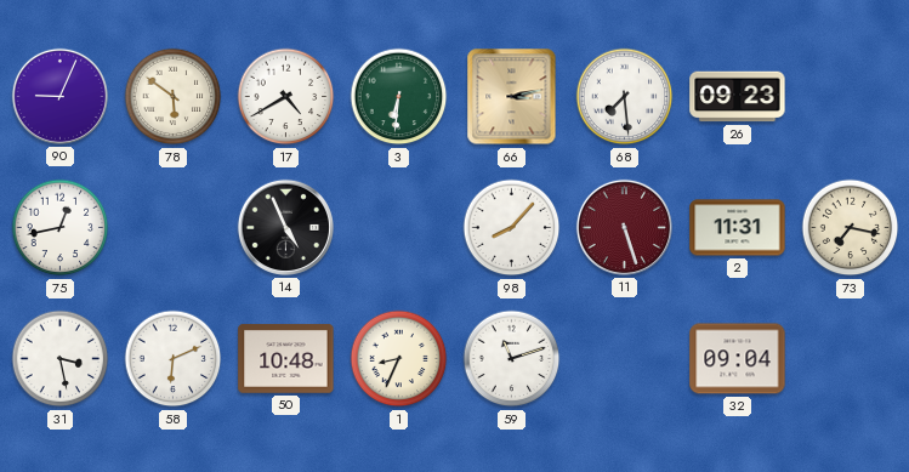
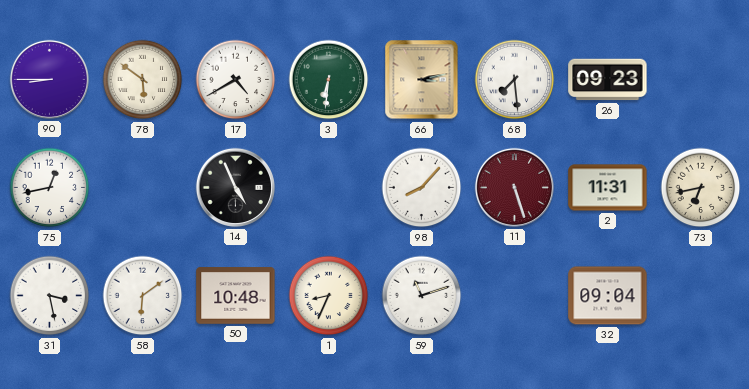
90: 9:04 -> 8:45 (49, 79)
73: 7:17 -> 6:43 (701, 188)
58: 6:11 -> 6:09 (143, 296)
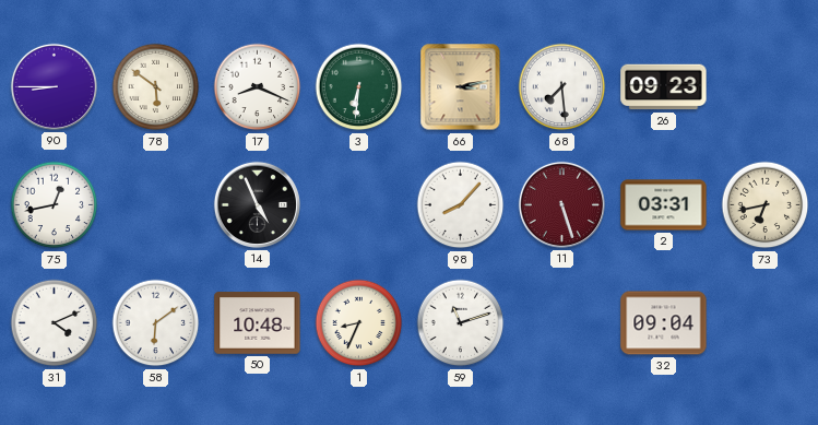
17: 4:40 -> 8:19 (258, 87)
2: 11:31 -> 03:31 (664, 205)
31: 3:28 -> 4:11 (55, 323)
